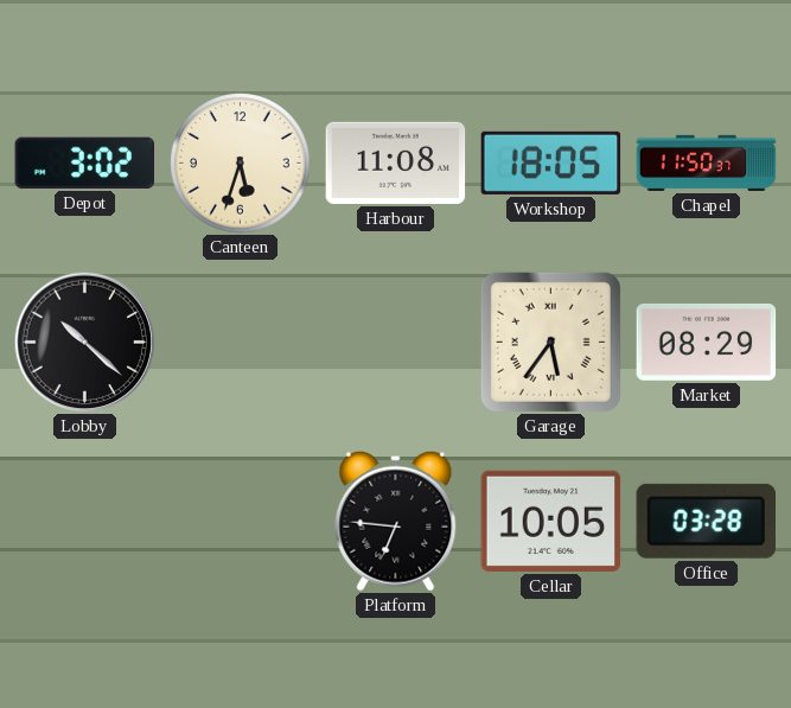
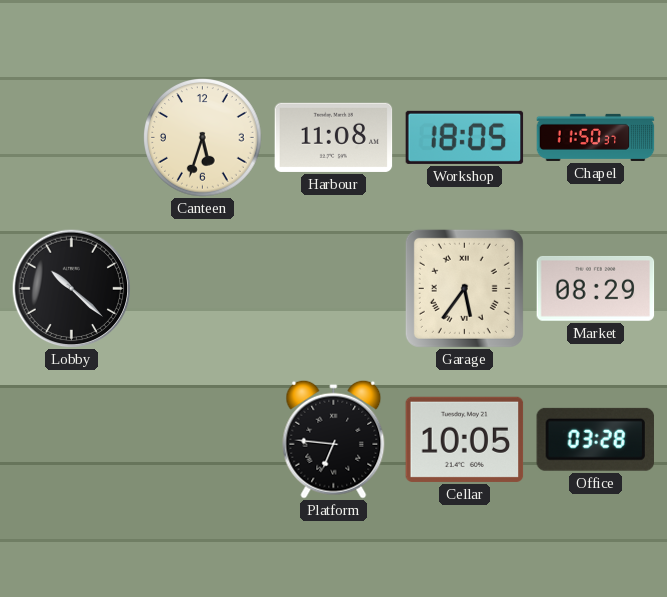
Depot: 3:02 -> none (85, 162)
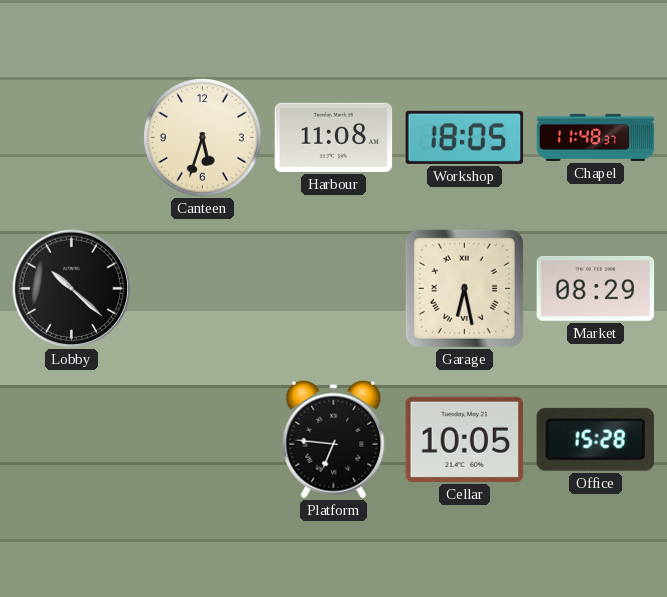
Chapel: 11:50 -> 11:48 (596, 137)
Garage: 5:36 -> 6:28 (464, 288)
Office: 03:28 -> 15:28 (595, 439)
